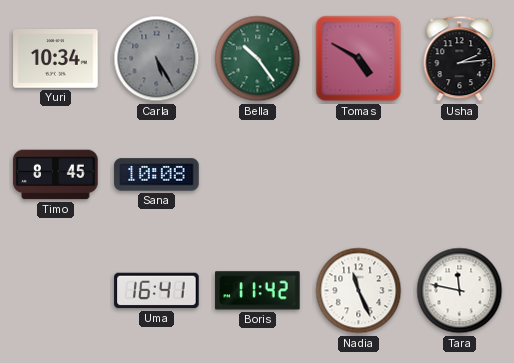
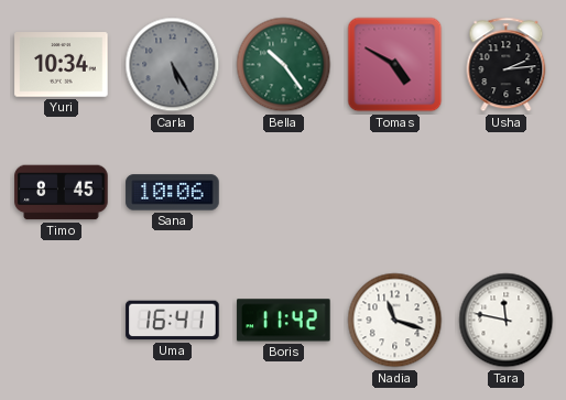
Sana: 10:08 -> 10:06 (173, 193)
Nadia: 11:26 -> 11:18 (395, 321)
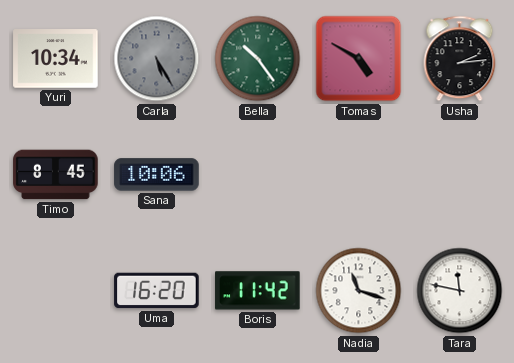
Uma: 16:41 -> 16:20 (157, 291)
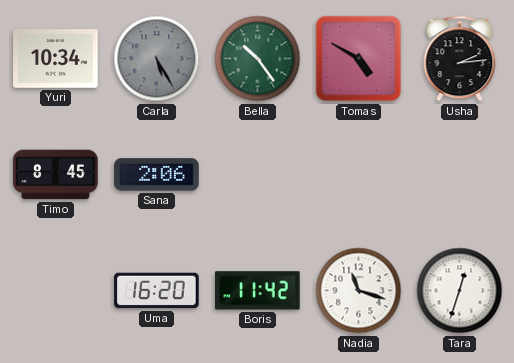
Sana: 10:06 -> 2:06 (157, 175)
Tara: 11:47 -> 12:33 (460, 291)
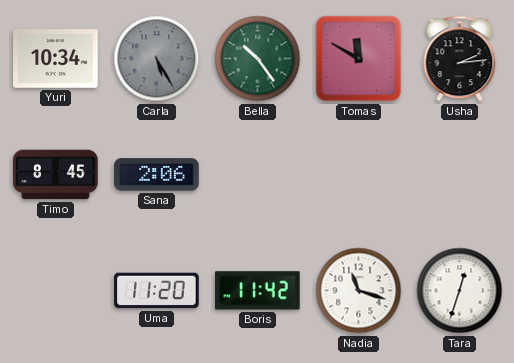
Tomas: 4:50 -> 11:50 (359, 59)
Uma: 16:20 -> 11:20 (157, 291)
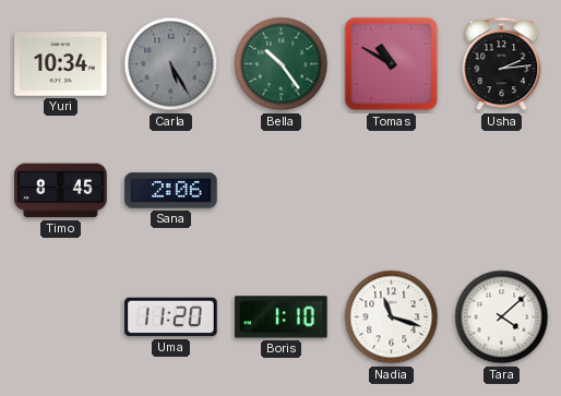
Tomas: 11:50 -> 10:50 (392, 64)
Boris: 11:42 -> 1:10 (282, 317)
Tara: 12:33 -> 4:08 (502, 317)
